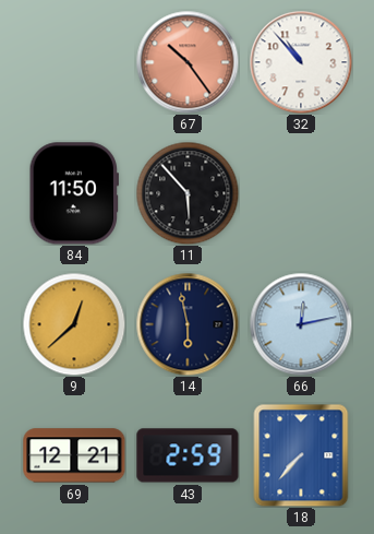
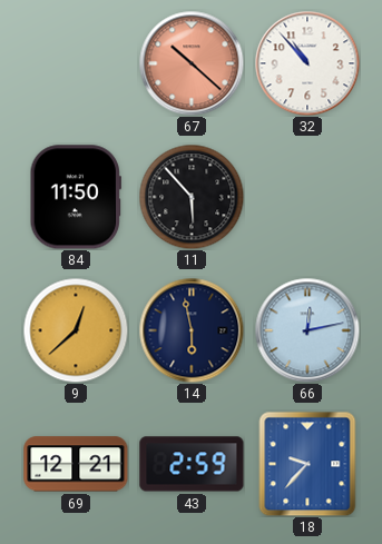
67: 10:24 -> 10:22 (192, 63)
18: 7:37 -> 9:37 (307, 464)
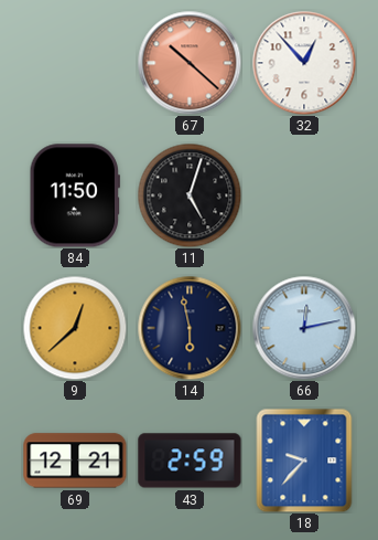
32: 10:53 -> 12:53 (304, 63)
11: 5:53 -> 5:03 (190, 195)
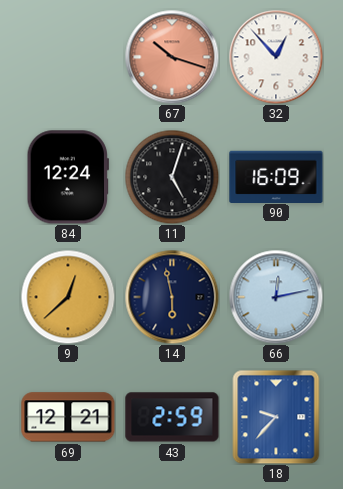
67: 10:22 -> 10:18 (172, 57)
84: 11:50 -> 12:24 (67, 177)
90: none -> 16:09 (276, 176)
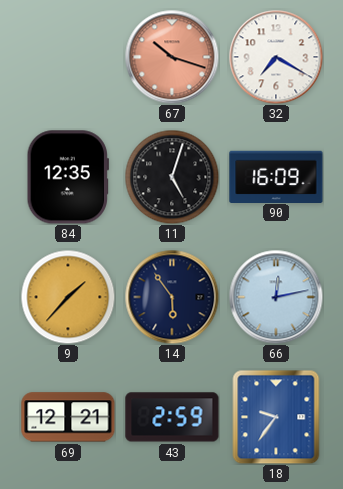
32: 12:53 -> 7:20 (276, 57)
84: 12:24 -> 12:35 (67, 177)
9: 12:38 -> 1:37 (68, 297)
14: 5:58 -> 5:54 (172, 297)
18: 9:37 -> 9:36 (276, 417)
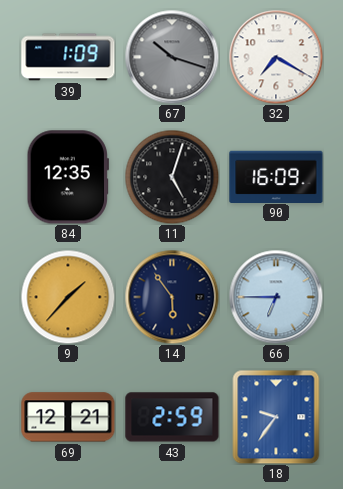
39: none -> 1:09 (68, 57)
67 dial: salmon -> grey (172, 57)
66: 12:13 -> 6:45 (276, 297)
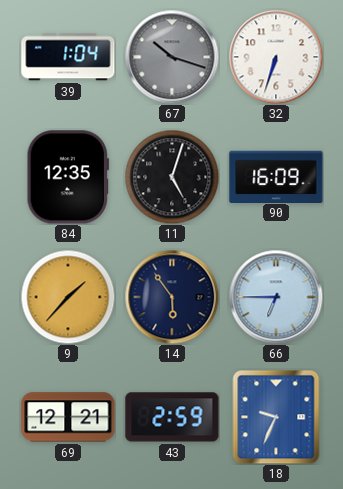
39: 1:09 -> 1:04 (68, 57)
32: 7:20 -> 6:33 (276, 57)
18: 9:36 -> 9:34 (276, 417)
